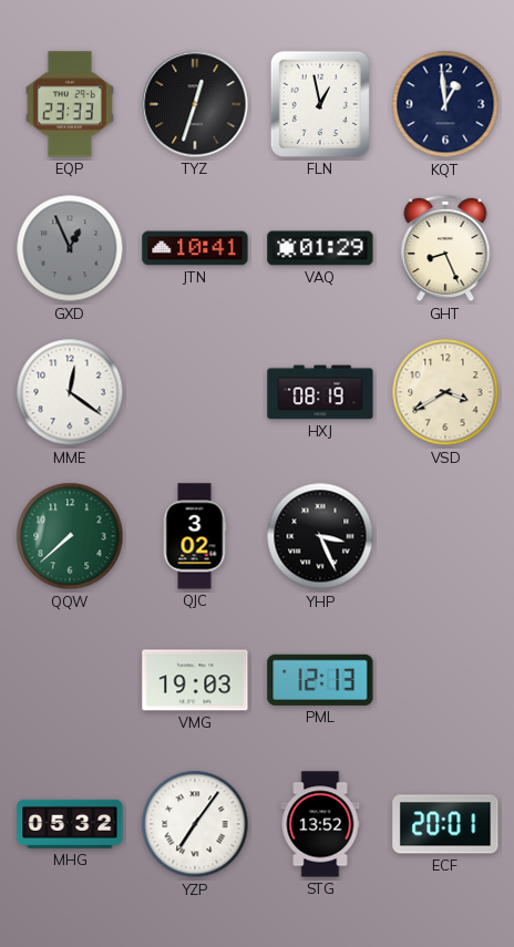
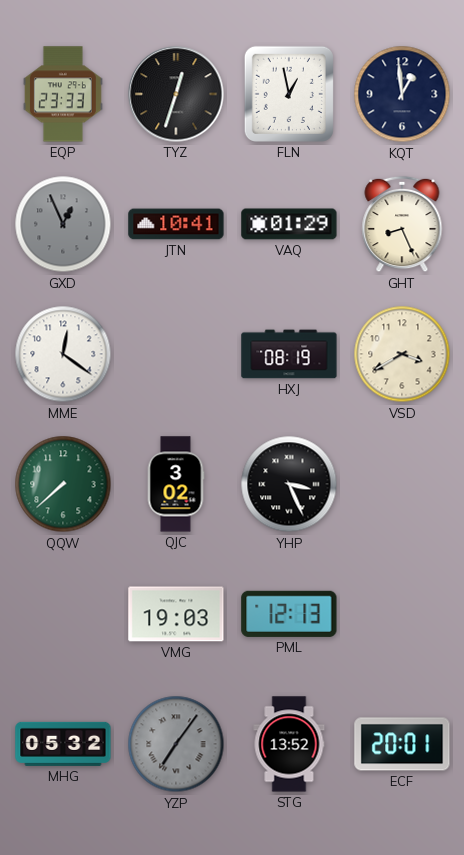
YZP dial: white -> grey (176, 744)
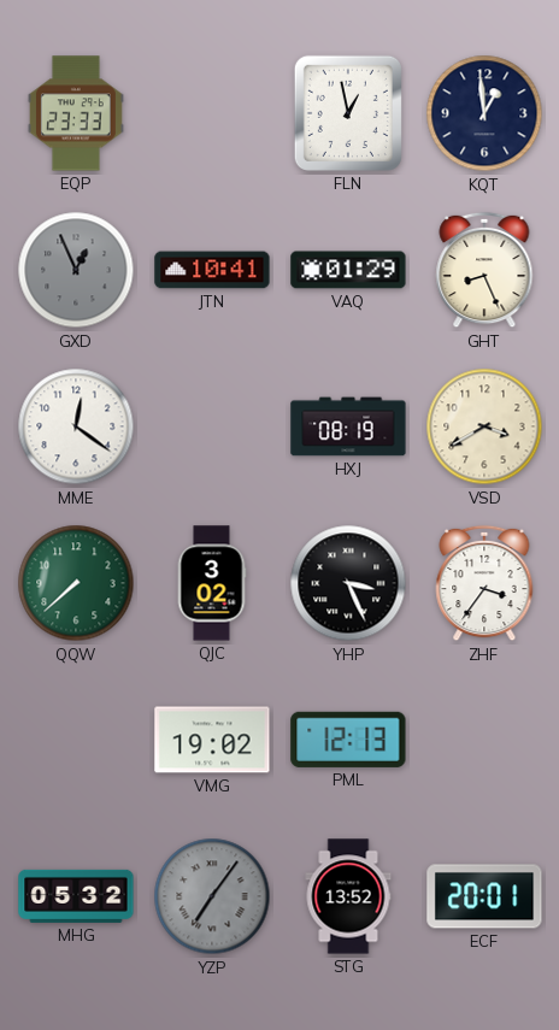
TYZ: 12:33 -> none (176, 94)
ZHF: none -> 3:36 (484, 583)
VMG: 19:03 -> 19:02 (212, 740)
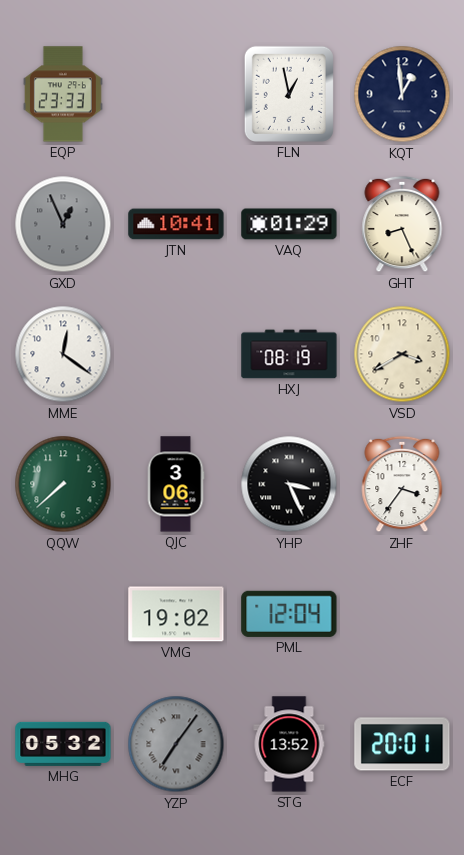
QJC: 3:02 -> 3:06 (176, 484)
PML: 12:13 -> 12:04 (289, 614)
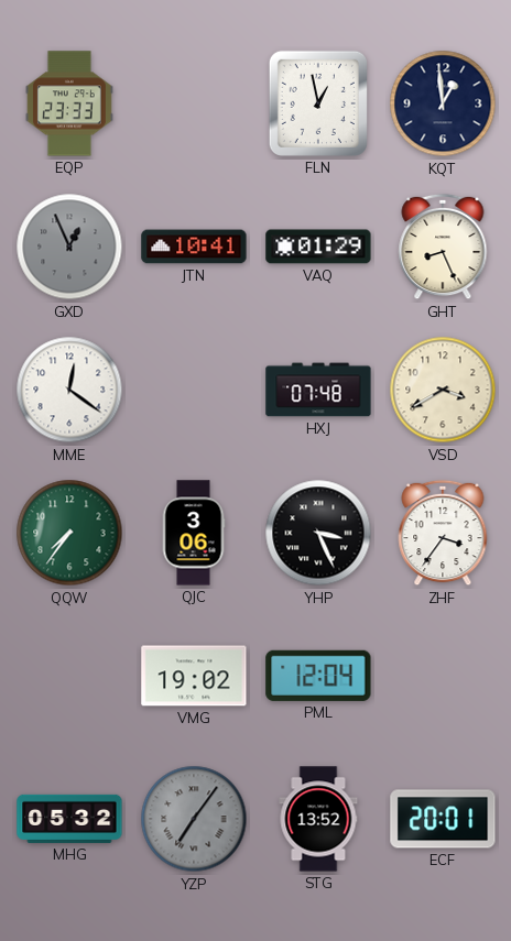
HXJ: 08:19 -> 07:48 (318, 390)
QQW: 7:38 -> 7:36 (69, 533)
